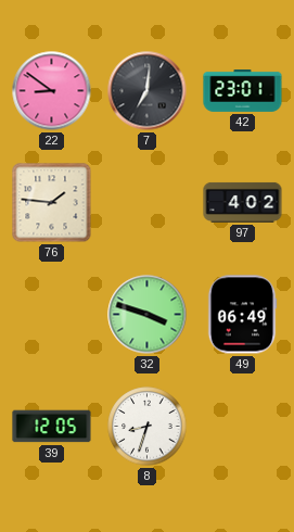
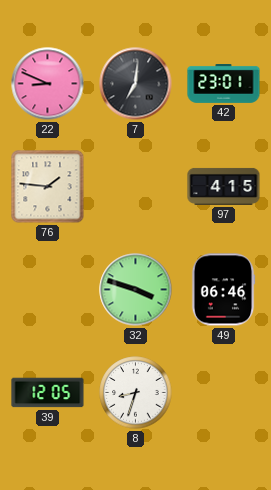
22: 8:51 -> 8:49 (48, 84)
97: 4:02 -> 4:15 (224, 186)
49: 06:49 -> 06:46 (223, 290)
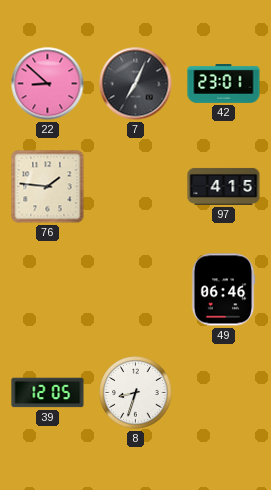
22: 8:49 -> 8:52 (48, 84)
7: 7:01 -> 7:04 (136, 84)
32: 3:48 -> none (136, 290)
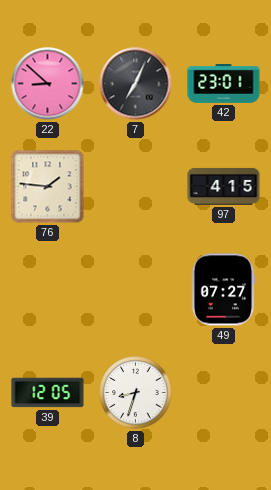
49: 06:46 -> 07:27 (223, 290)
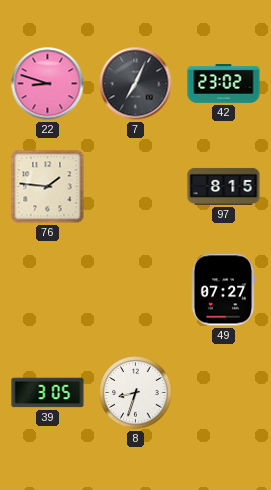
22: 8:52 -> 8:48 (48, 84)
42: 23:01 -> 23:02 (224, 84)
97: 4:15 -> 8:15 (224, 186)
39: 12:05 -> 3:05 (48, 393)
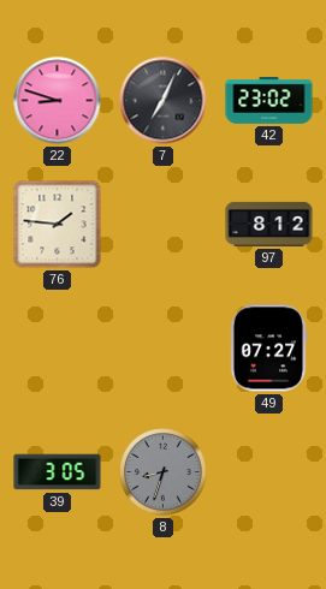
97: 8:15 -> 8:12 (269, 224)
8 dial: white -> grey (164, 472)
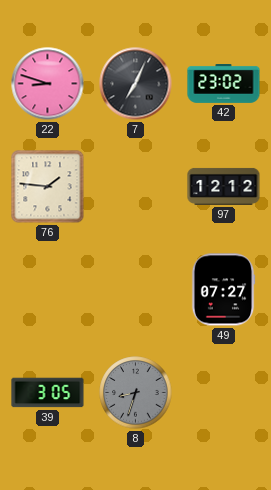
97: 8:12 -> 12:12 (224, 186)
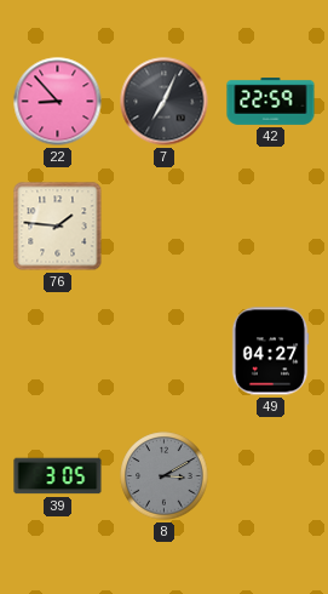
22: 8:48 -> 8:53 (58, 102)
42: 23:02 -> 22:59 (271, 102)
97: 12:12 -> none (224, 186)
49: 07:27 -> 04:27 (270, 352)
8: 8:33 -> 3:10 (165, 476)
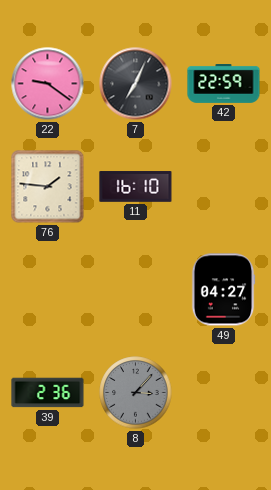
22: 8:53 -> 9:21 (48, 84)
11: none -> 16:10 (136, 187)
39: 3:05 -> 2:36 (48, 393)
8: 3:10 -> 3:07 (136, 393)
